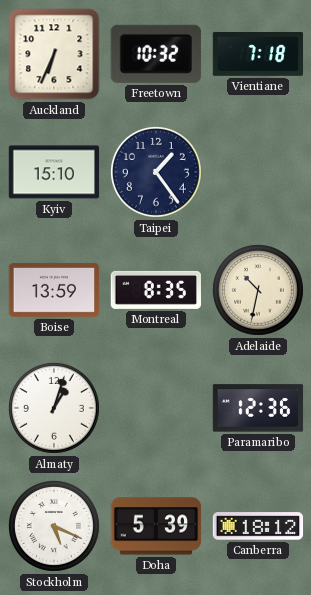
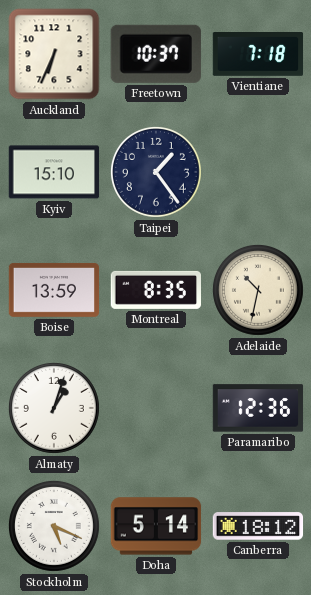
Freetown: 10:32 -> 10:37 (156, 54)
Doha: 5:39 -> 5:14 (156, 526)
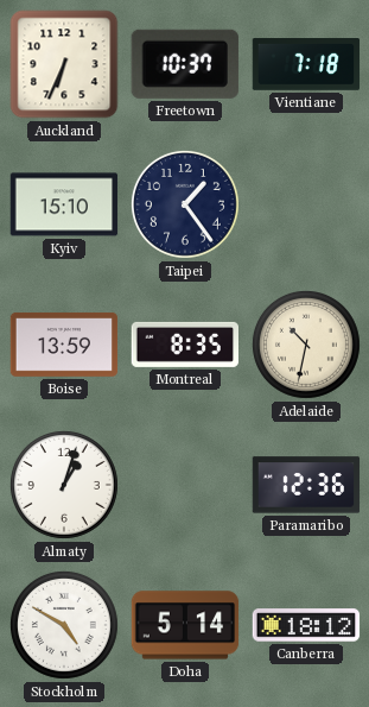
Stockholm: 5:19 -> 4:50 (64, 625)
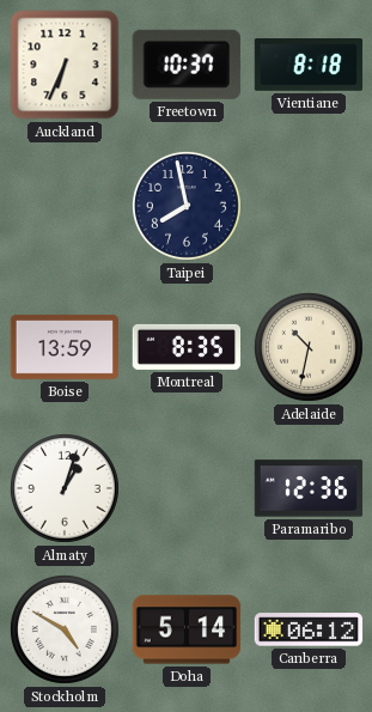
Vientiane: 7:18 -> 8:18 (309, 66)
Kyiv: 15:10 -> none (64, 204)
Taipei: 1:24 -> 7:58 (187, 206)
Canberra: 18:12 -> 06:12 (309, 629)
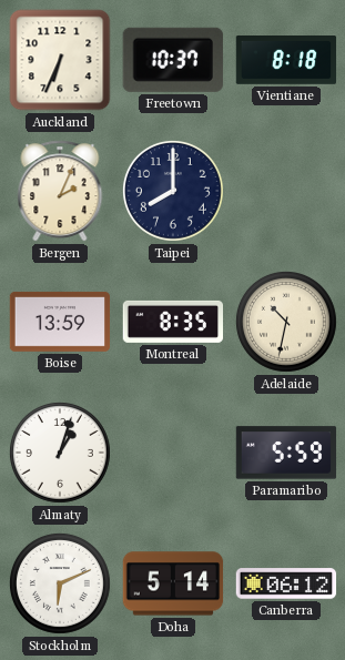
Bergen: none -> 2:04 (60, 191)
Taipei: 7:58 -> 8:00 (173, 191)
Paramaribo: 12:36 -> 5:59 (286, 453)
Stockholm: 4:50 -> 6:11 (60, 583)
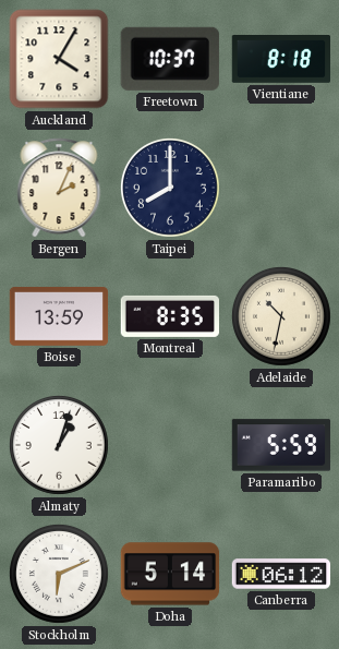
Auckland: 6:34 -> 4:05 (59, 59)
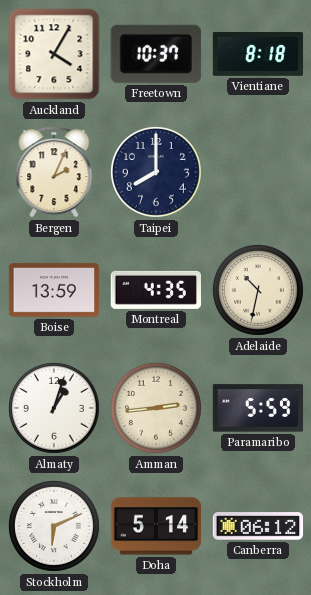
Montreal: 8:35 -> 4:35 (155, 290)
Amman: none -> 2:44 (156, 408)
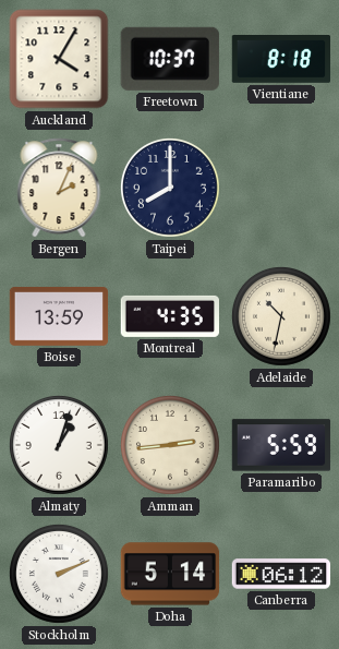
Stockholm: 6:11 -> 2:11 (59, 574)
